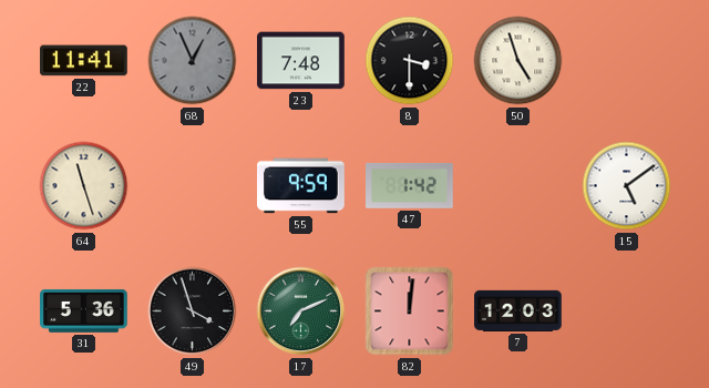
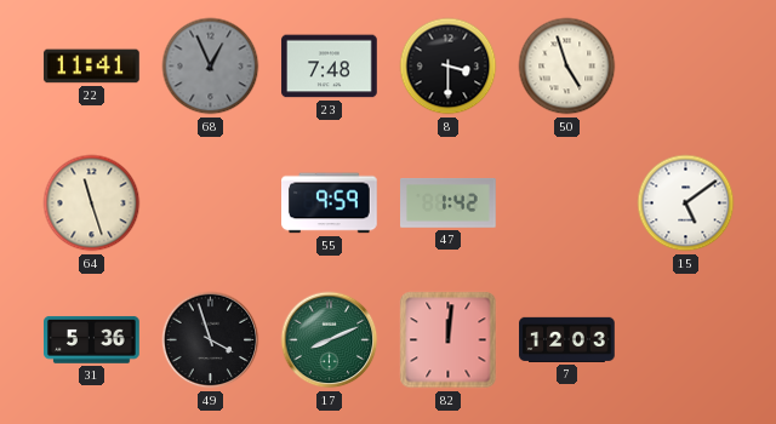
17: 7:11 -> 8:11 (330, 340)
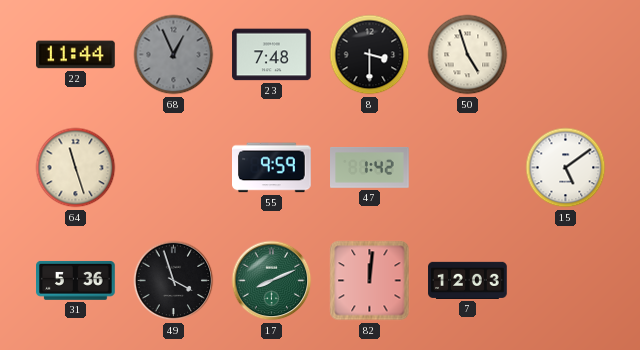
22: 11:41 -> 11:44 (76, 55)
